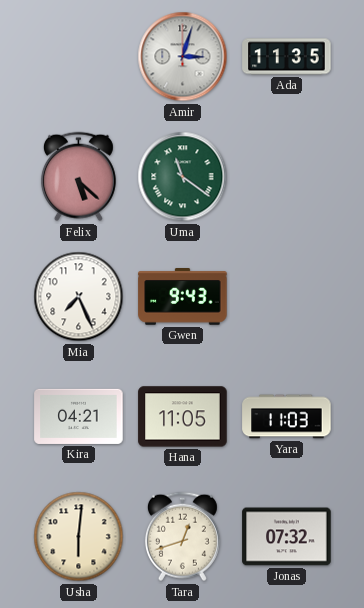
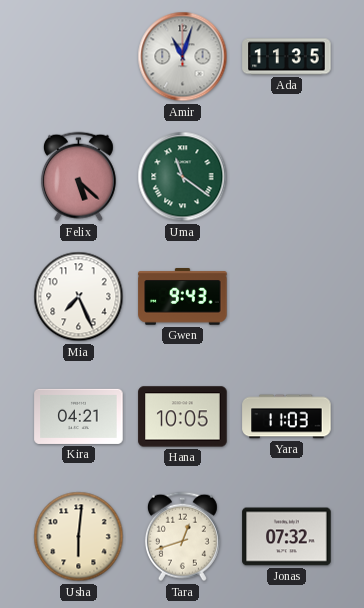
Amir: 3:03 -> 11:03 (183, 57)
Hana: 11:05 -> 10:05 (183, 417)
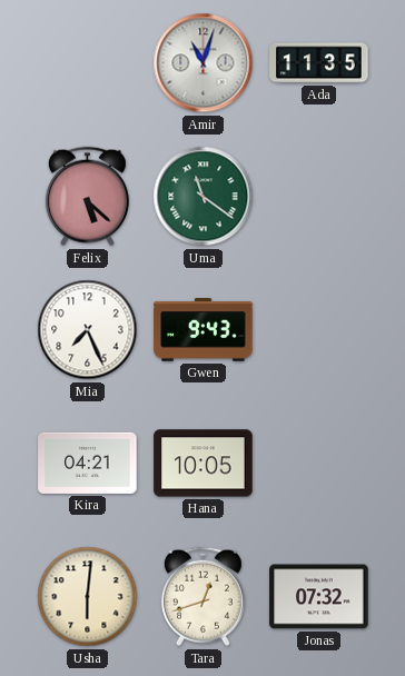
Yara: 11:03 -> none (287, 417)
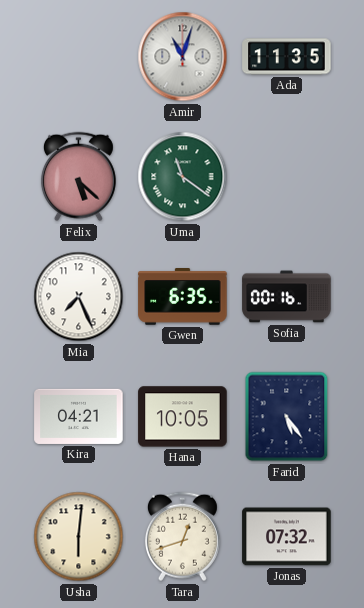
Gwen: 9:43 -> 6:35 (183, 297)
Sofia: none -> 00:16 (287, 297)
Farid: none -> 5:24 (287, 417)
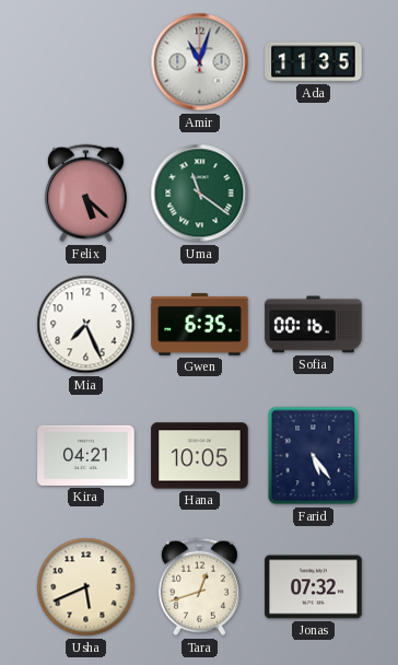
Usha: 6:01 -> 5:41 (86, 587)
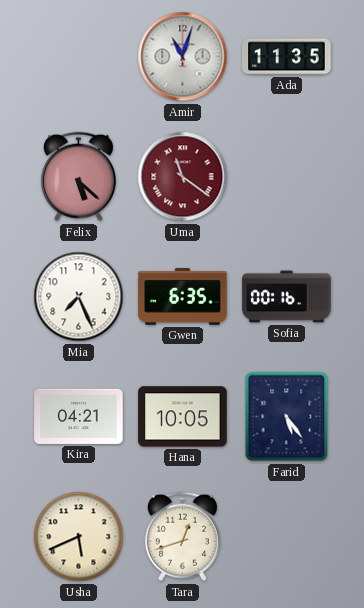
Uma dial: green -> burgundy (183, 177)
Jonas: 07:32 -> none (314, 587)
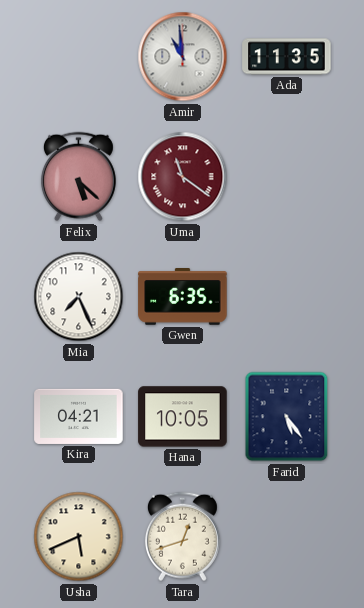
Amir: 11:03 -> 10:59 (183, 57)
Sofia: 00:16 -> none (287, 297)
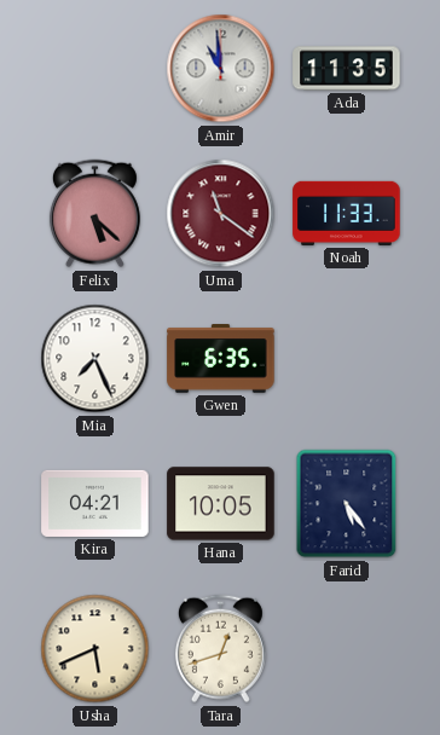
Noah: none -> 11:33 (347, 213)
